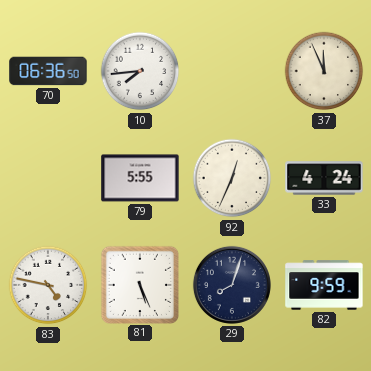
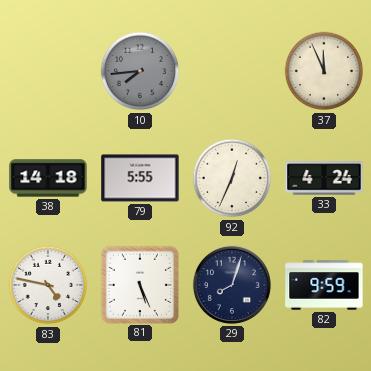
70: 06:36 -> none (48, 71)
10 dial: white -> grey (140, 71)
38: none -> 14:18 (48, 178)
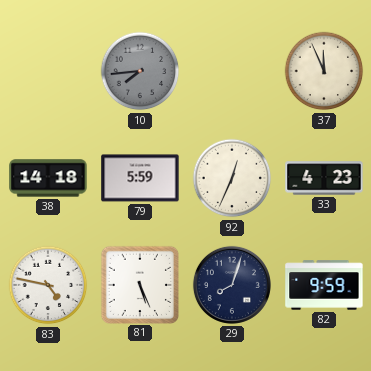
79: 5:55 -> 5:59 (140, 178)
33: 4:24 -> 4:23 (324, 178)
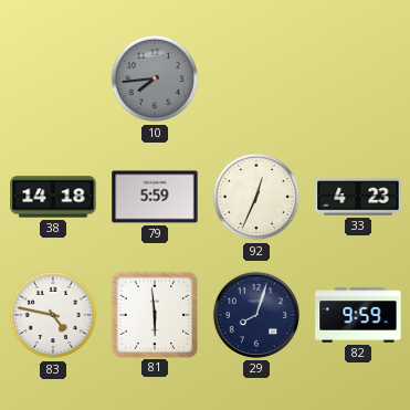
37: 11:56 -> none (324, 71)
81: 5:26 -> 5:59 (154, 314)
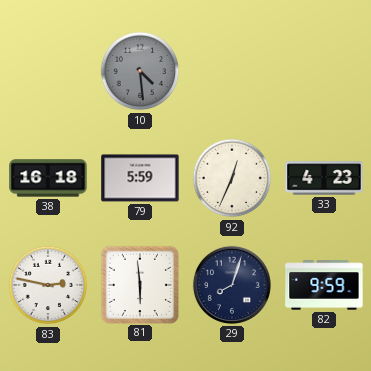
10: 7:44 -> 4:29 (140, 71)
38: 14:18 -> 16:18 (48, 178)
83: 4:47 -> 2:47 (48, 285)
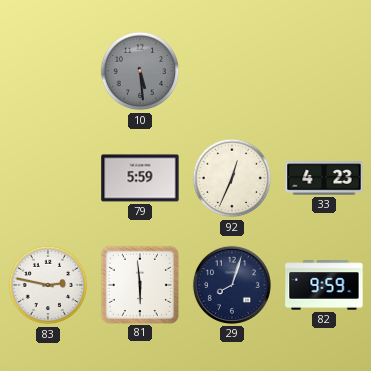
10: 4:29 -> 5:29 (140, 71)
38: 16:18 -> none (48, 178)
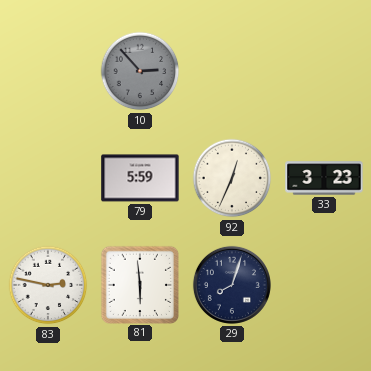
10: 5:29 -> 2:53 (140, 71)
33: 4:23 -> 3:23 (324, 178)
82: 9:59 -> none (324, 285)
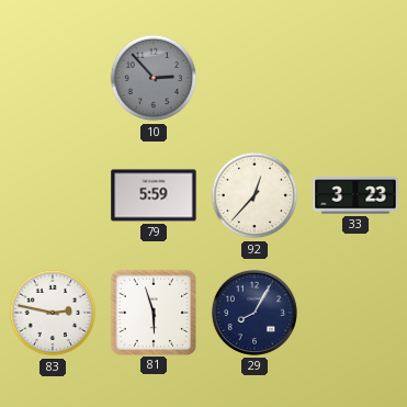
92: 12:34 -> 12:37 (255, 195)
81: 5:59 -> 5:57 (152, 312)
29: 8:03 -> 8:05 (255, 313)
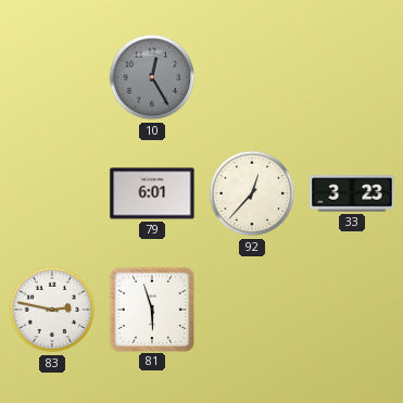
10: 2:53 -> 12:25 (152, 77)
79: 5:59 -> 6:01 (152, 193)
29: 8:05 -> none (255, 313)
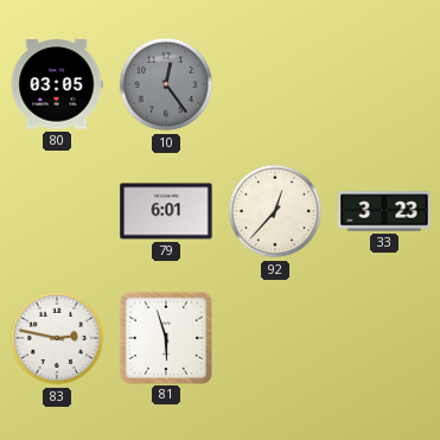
80: none -> 03:05 (57, 84)
10: 12:25 -> 12:24 (166, 84)
